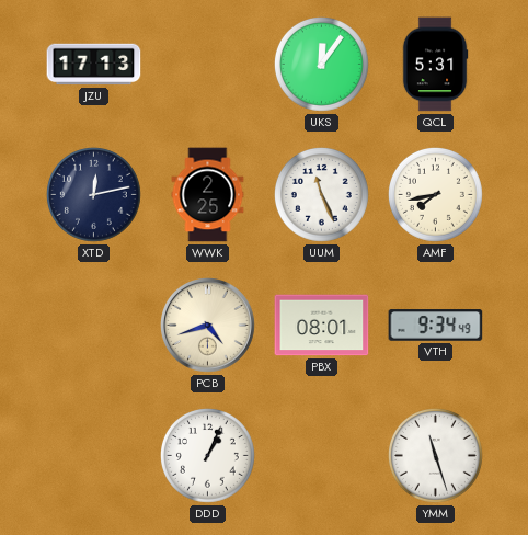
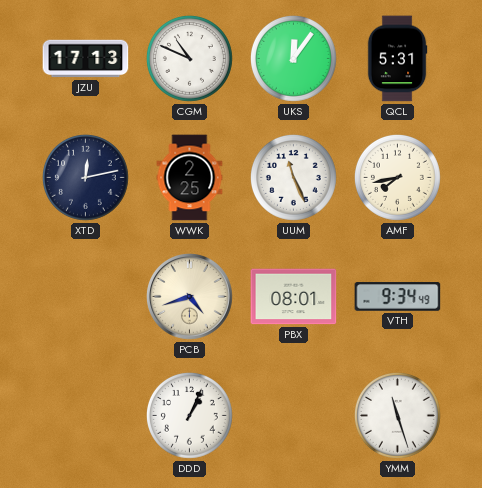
CGM: none -> 10:49 (189, 58)
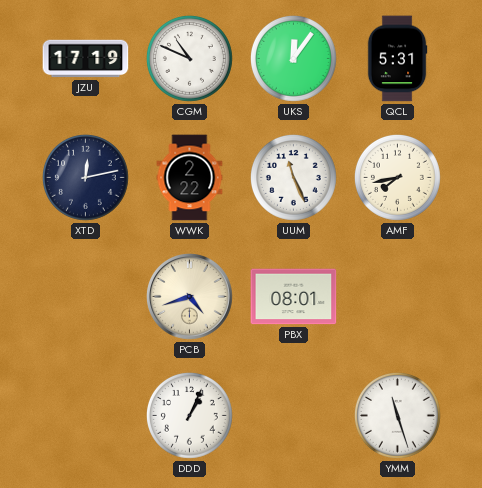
JZU: 17:13 -> 17:19 (86, 59)
WWK: 2:25 -> 2:22 (190, 178)
VTH: 9:34 -> none (398, 297)
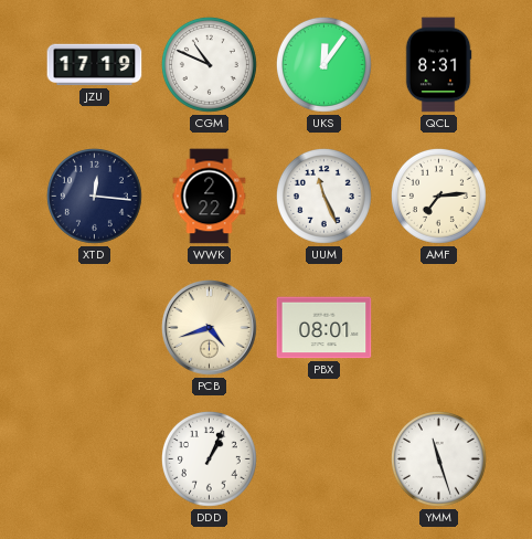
QCL: 5:31 -> 8:31 (438, 65)
XTD: 12:13 -> 12:16 (94, 195)
AMF: 7:43 -> 7:14 (438, 195)
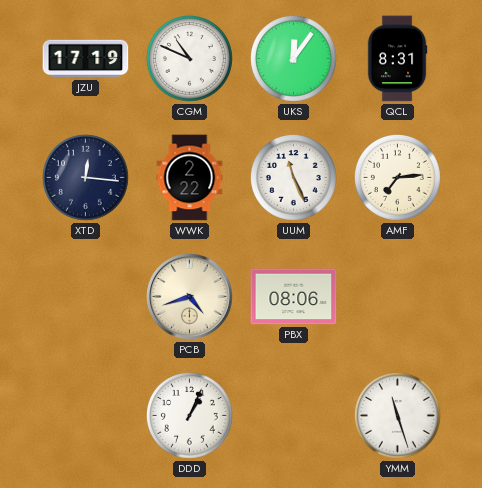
PBX: 08:01 -> 08:06 (294, 297)
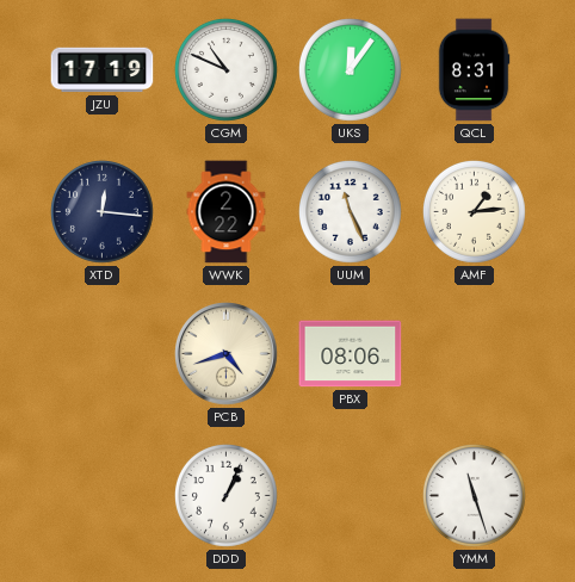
AMF: 7:14 -> 1:14 (474, 211)
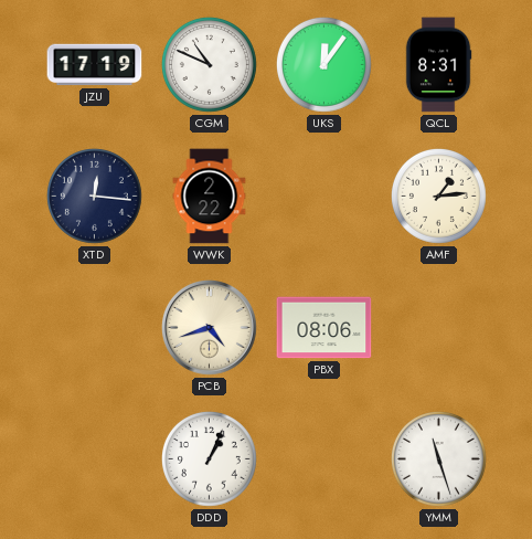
UUM: 11:26 -> none (350, 211)
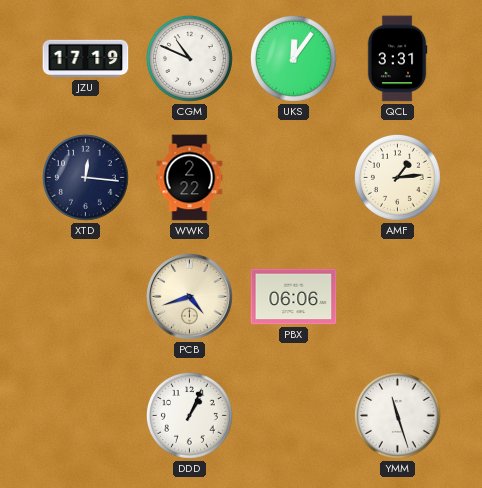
QCL: 8:31 -> 3:31 (397, 59)
PBX: 08:06 -> 06:06 (294, 297)
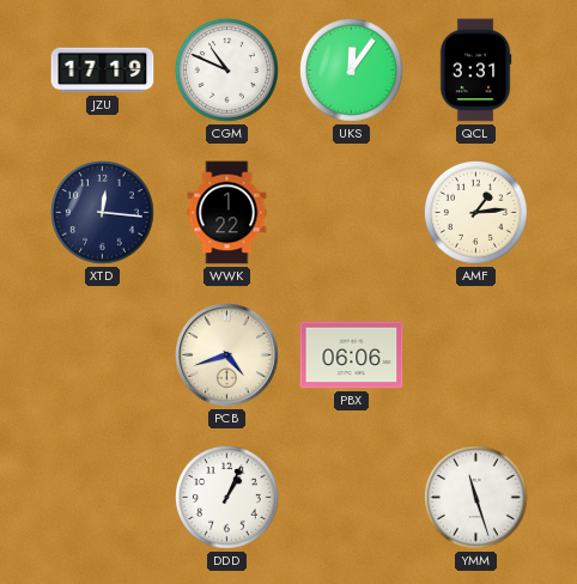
WWK: 2:22 -> 1:22 (227, 213)
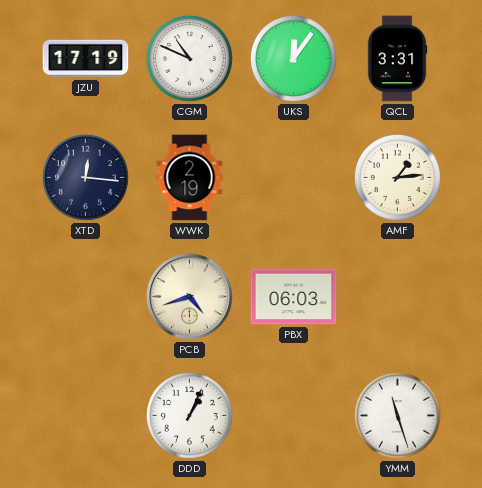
WWK: 1:22 -> 2:19 (190, 178)
PBX: 06:06 -> 06:03 (294, 297)
